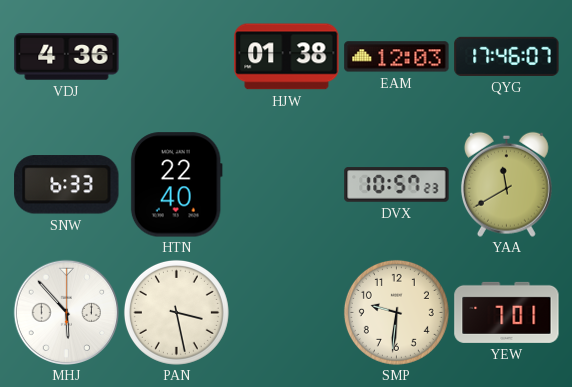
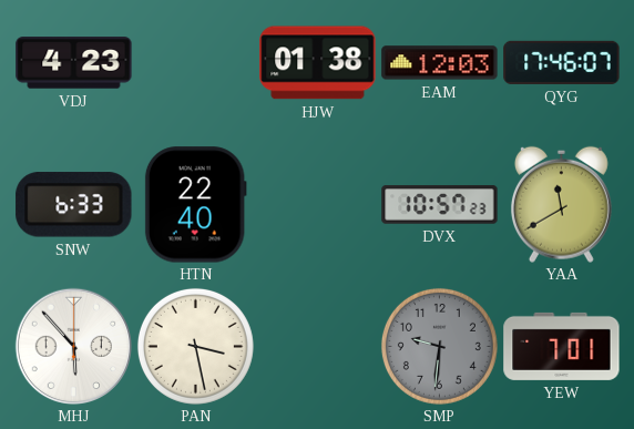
VDJ: 4:36 -> 4:23 (74, 63)
SMP dial: cream -> grey (439, 346)
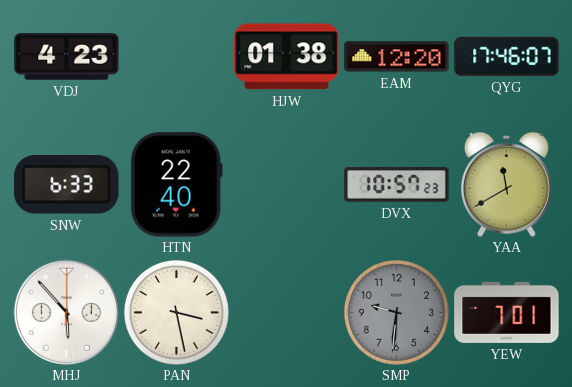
EAM: 12:03 -> 12:20 (397, 57)
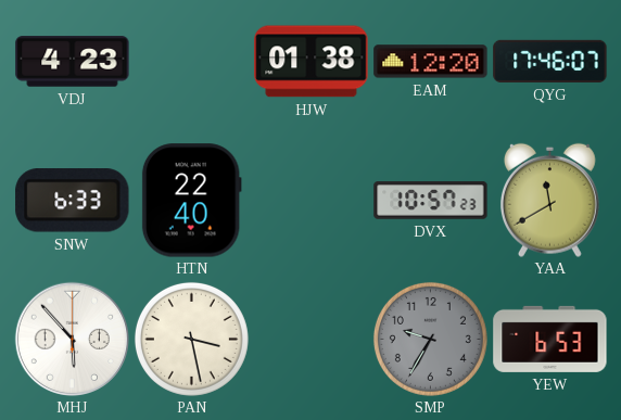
SMP: 9:31 -> 9:35 (430, 339)
YEW: 7:01 -> 6:53 (550, 339)
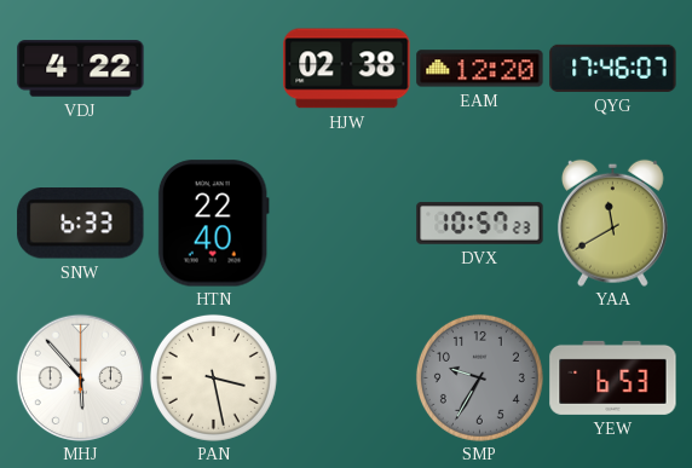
VDJ: 4:23 -> 4:22 (81, 69)
HJW: 01:38 -> 02:38 (347, 69)
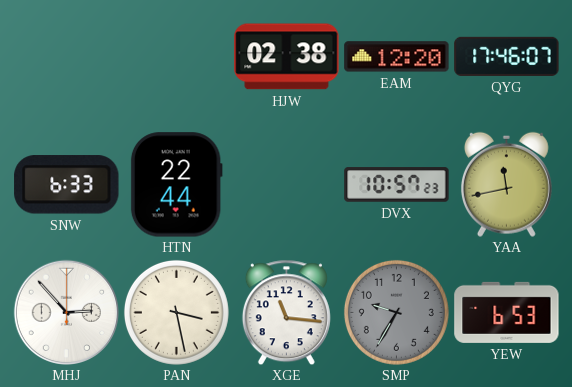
VDJ: 4:22 -> none (81, 69)
HTN: 22:40 -> 22:44 (176, 185)
YAA: 11:40 -> 11:43 (506, 184)
MHJ: 5:53 -> 2:53 (66, 312)
XGE: none -> 11:16 (286, 312)
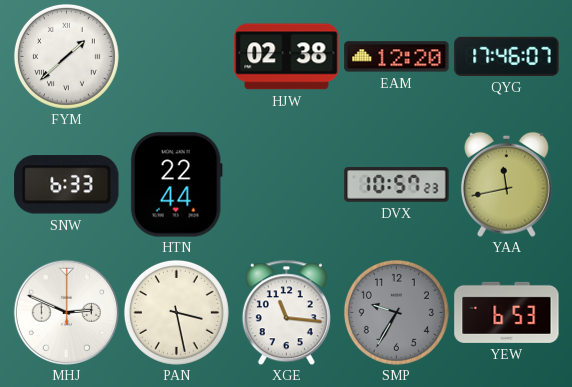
FYM: none -> 1:38 (66, 56)
MHJ: 2:53 -> 2:49 (66, 312)
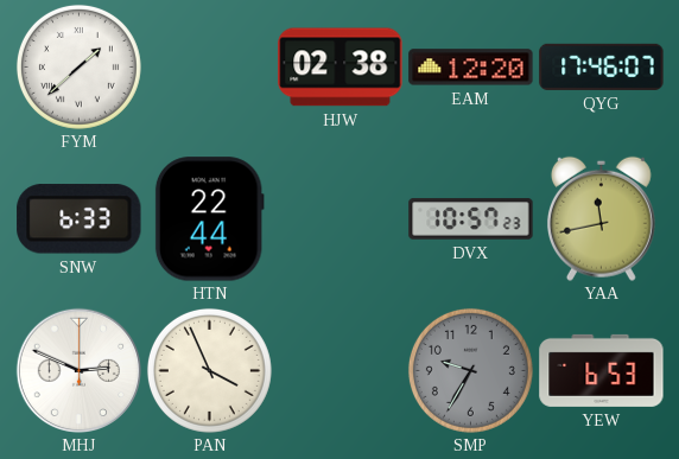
PAN: 3:28 -> 3:56 (209, 370)
XGE: 11:16 -> none (286, 312)
